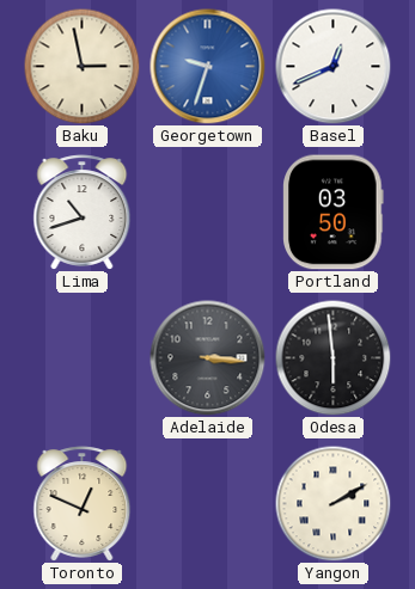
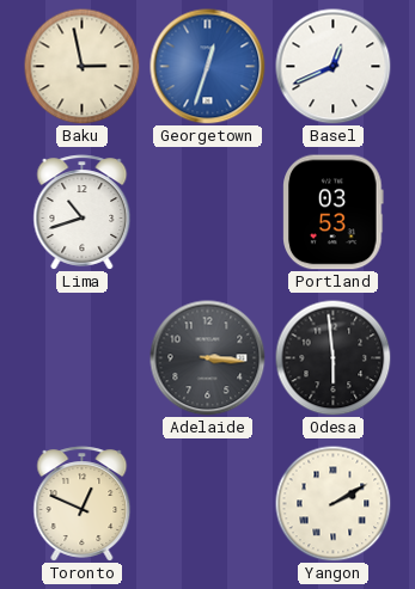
Georgetown: 9:33 -> 12:33 (208, 67)
Portland: 03:50 -> 03:53 (334, 213)
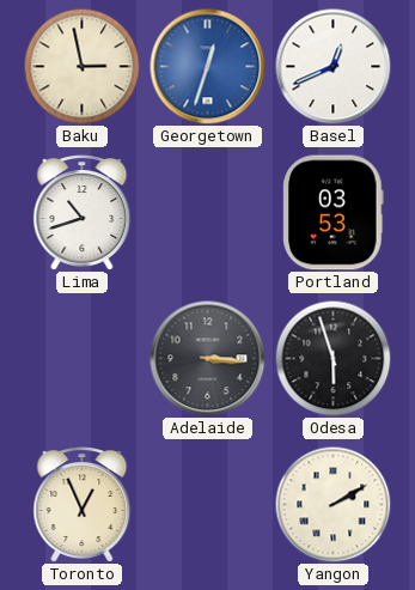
Odesa: 5:59 -> 5:57 (332, 358)
Toronto: 12:49 -> 12:56 (83, 505)
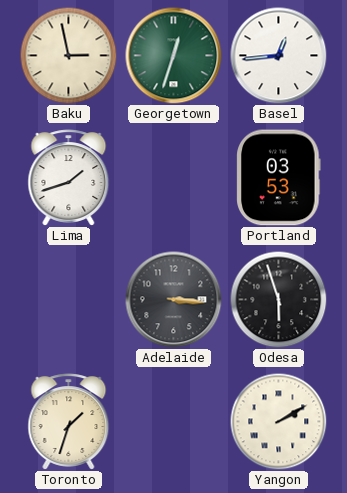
Georgetown dial: blue -> green (174, 56)
Basel: 12:41 -> 12:44 (279, 56)
Lima: 10:42 -> 1:42 (69, 178)
Toronto: 12:56 -> 1:33 (69, 422)
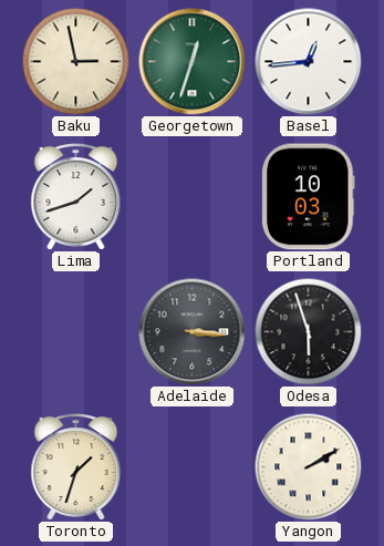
Portland: 03:53 -> 10:03 (309, 197)
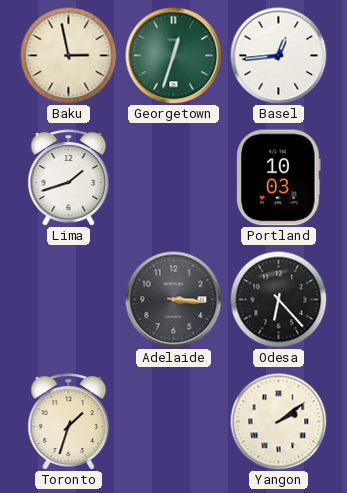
Odesa: 5:57 -> 6:23 (278, 299)
Yangon: 2:10 -> 2:09 (278, 421)
